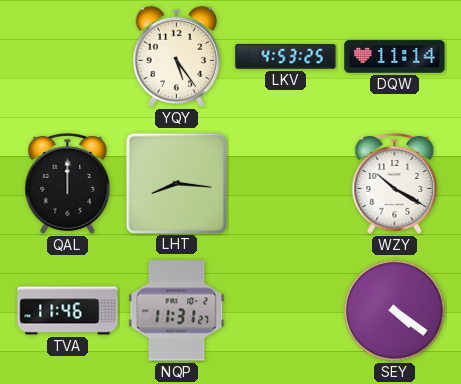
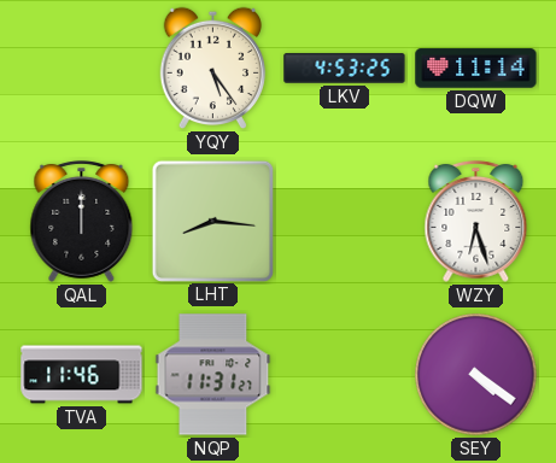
WZY: 10:20 -> 6:27 (476, 221)
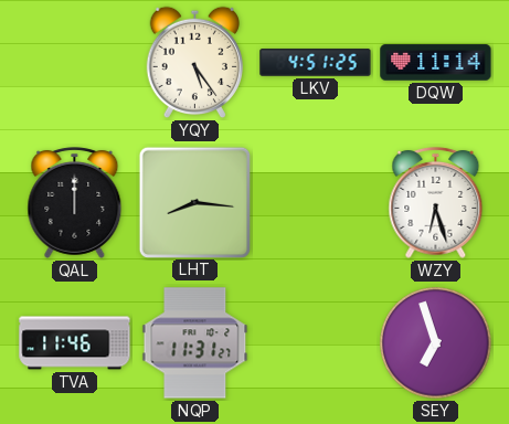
LKV: 4:53 -> 4:51 (316, 63)
SEY: 4:21 -> 6:57 (436, 343)
